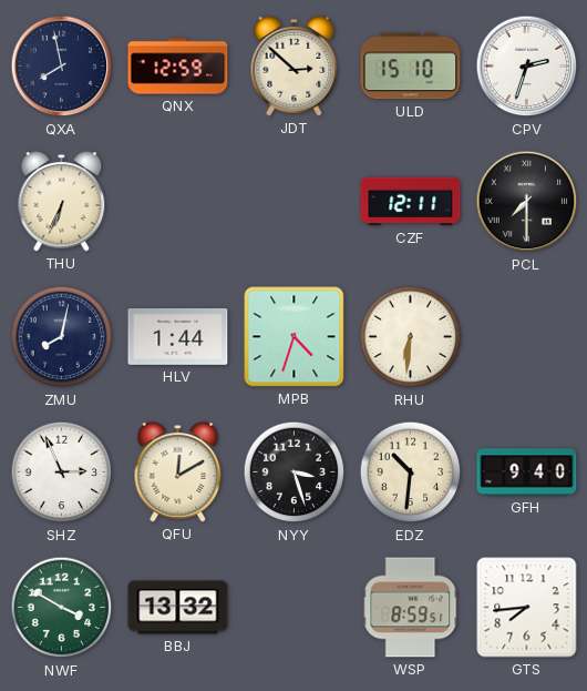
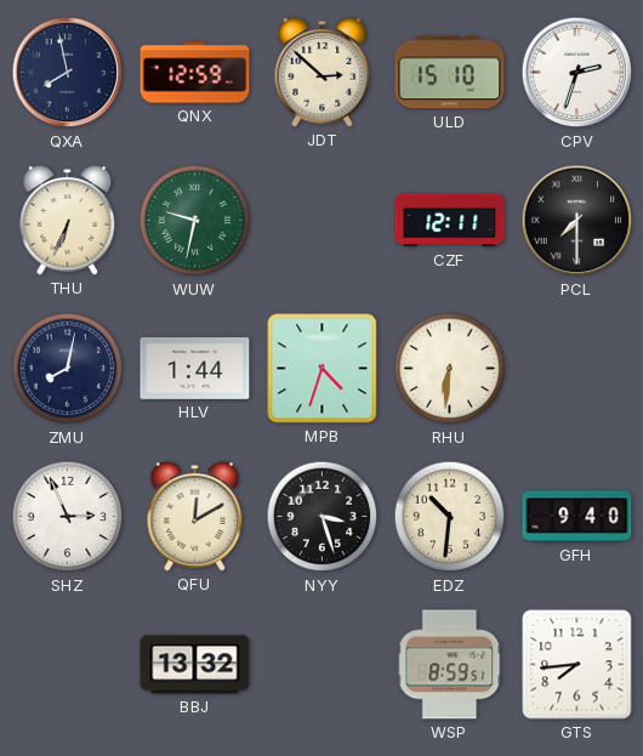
WUW: none -> 9:32 (195, 221)
NWF: 3:50 -> none (62, 608)
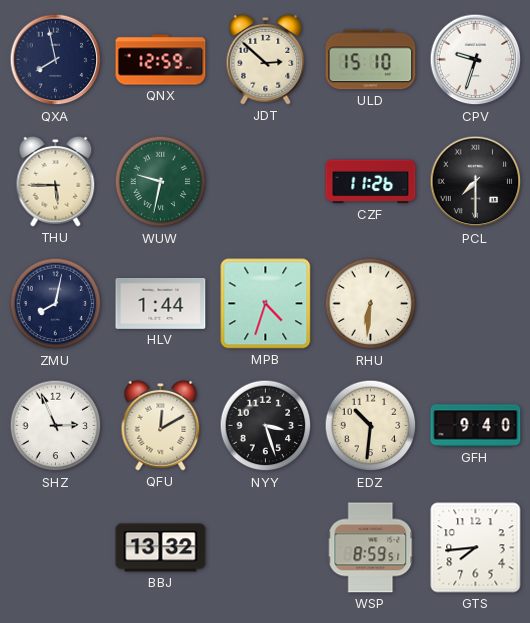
CPV: 2:33 -> 9:33 (476, 60)
THU: 6:34 -> 5:45 (56, 181)
CZF: 12:11 -> 11:26 (371, 182)
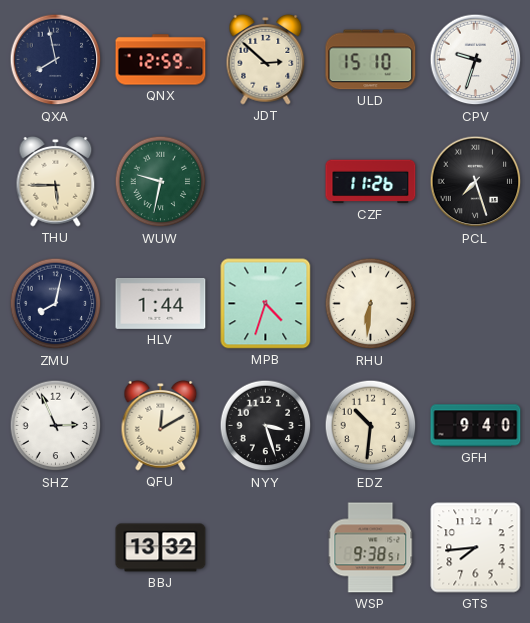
PCL: 7:30 -> 7:27 (476, 182)
WSP: 8:59 -> 9:38 (371, 548)
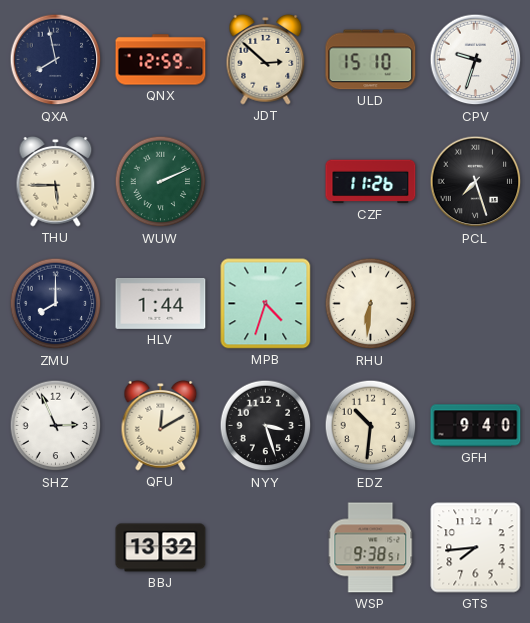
WUW: 9:32 -> 2:11 (161, 182)
ZMU: 8:02 -> 8:00 (56, 304)
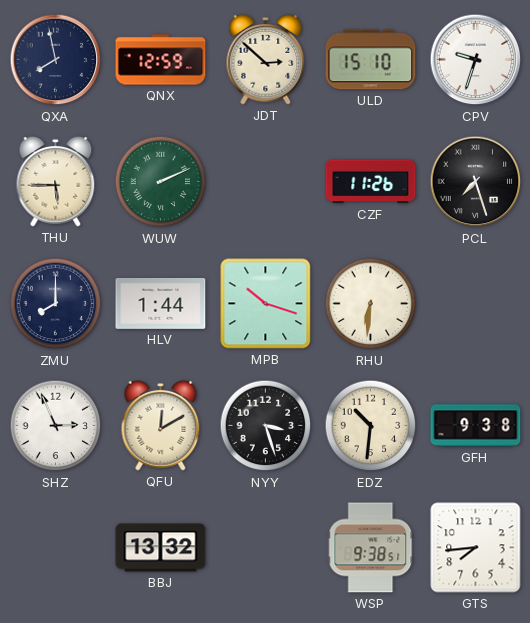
MPB: 4:33 -> 10:18 (266, 304)
GFH: 9:40 -> 9:38 (476, 426)
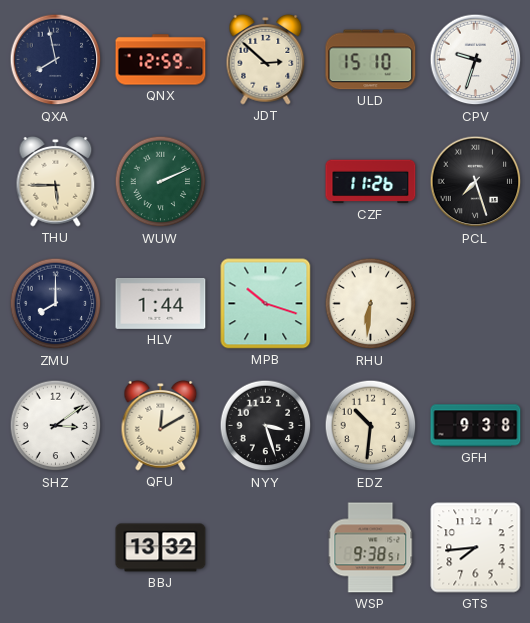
SHZ: 2:56 -> 3:09 (56, 426)
